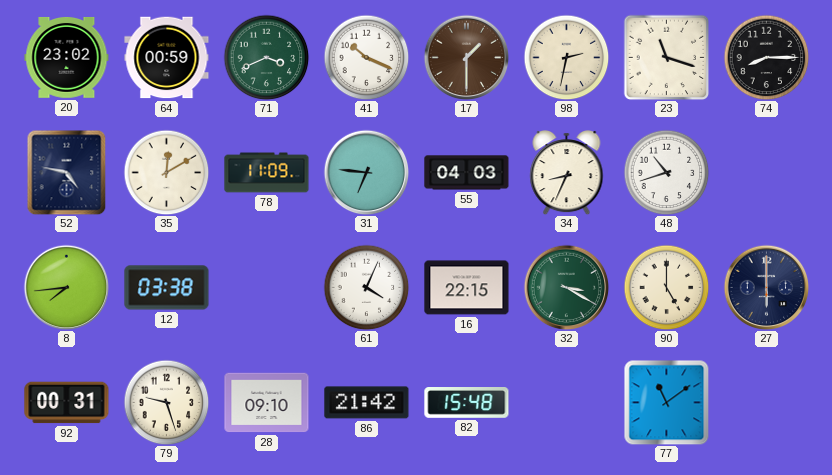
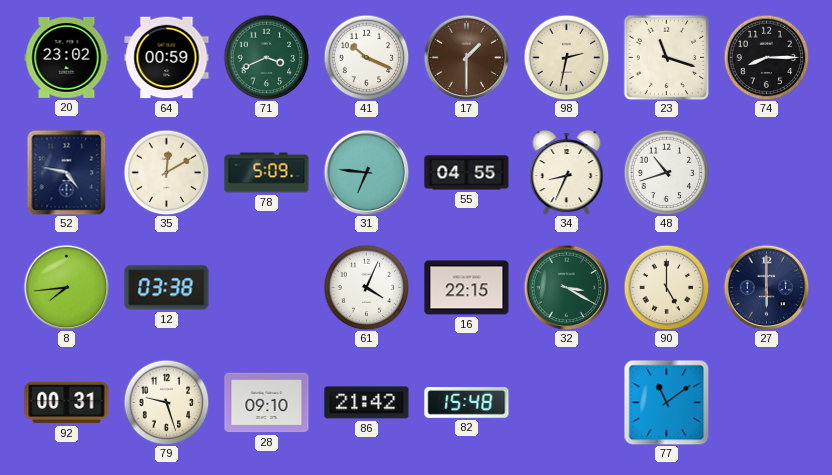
78: 11:09 -> 5:09 (267, 173)
55: 04:03 -> 04:55 (467, 173)
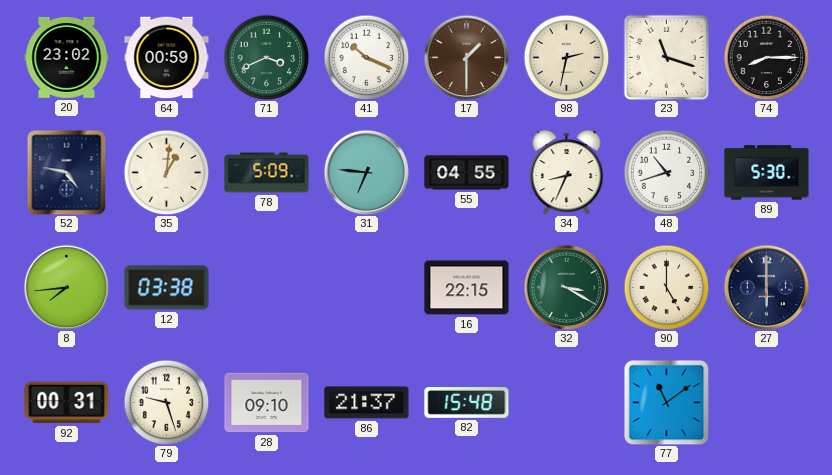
35: 12:10 -> 1:01 (166, 172)
89: none -> 5:30 (767, 173)
61: 4:04 -> none (366, 287)
86: 21:42 -> 21:37 (367, 403)
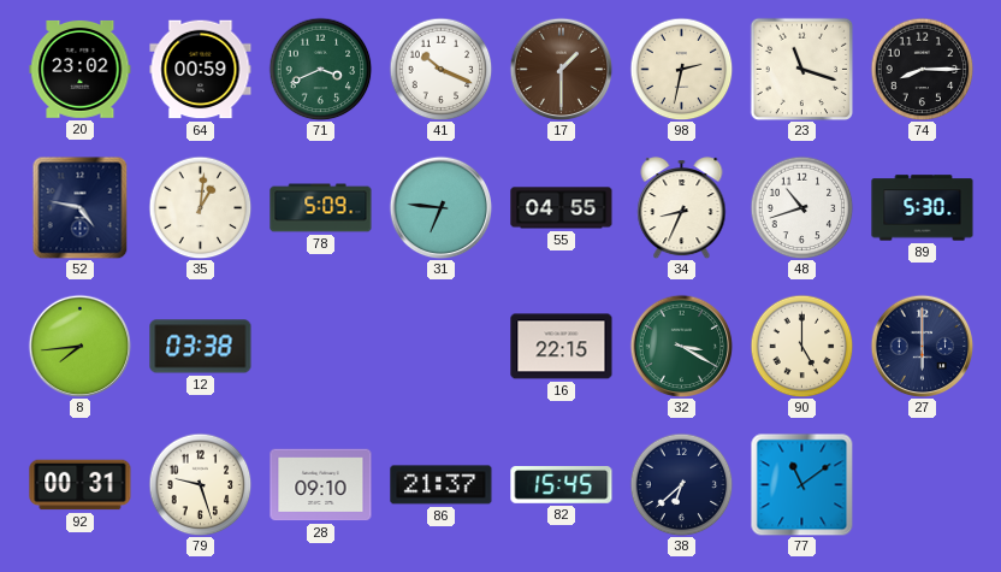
82: 15:48 -> 15:45 (562, 485)
38: none -> 6:38 (681, 484)
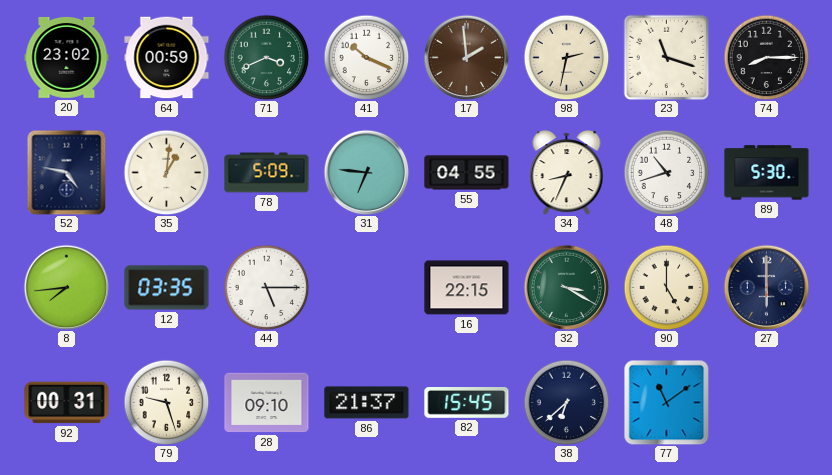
17: 1:30 -> 1:59 (466, 57)
12: 03:38 -> 03:35 (167, 288)
44: none -> 5:15 (266, 287)
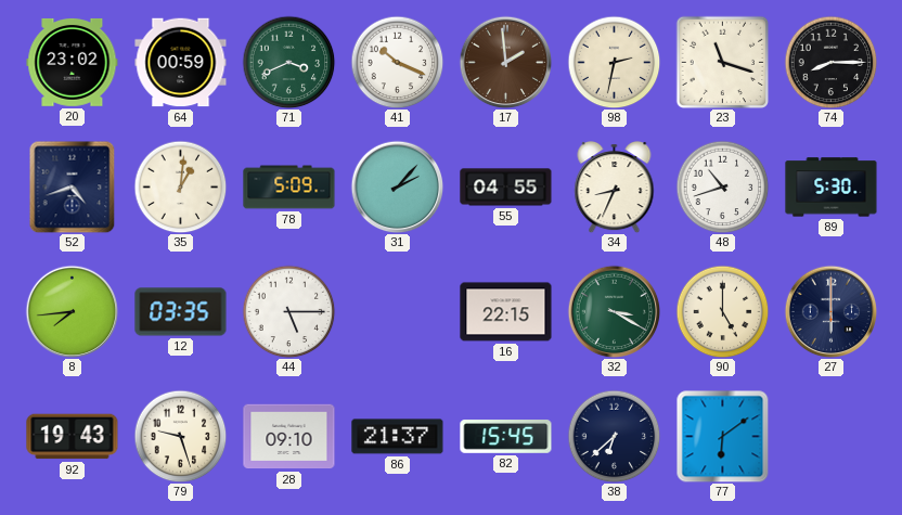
52: 4:47 -> 4:42 (73, 186)
31: 6:46 -> 2:07 (397, 186)
92: 00:31 -> 19:43 (73, 437)
77: 11:09 -> 6:09 (722, 436)
